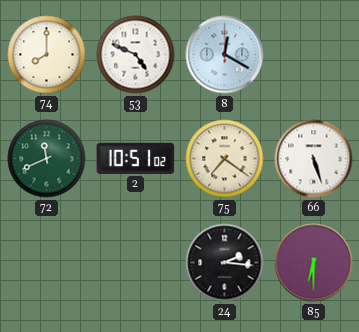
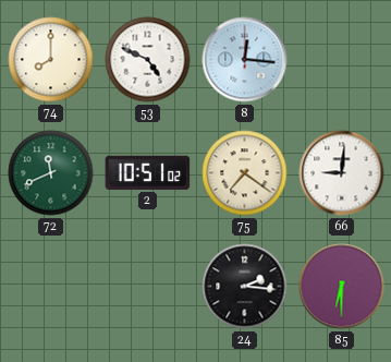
8: 12:20 -> 12:16 (245, 60)
66: 5:27 -> 9:01 (342, 173)
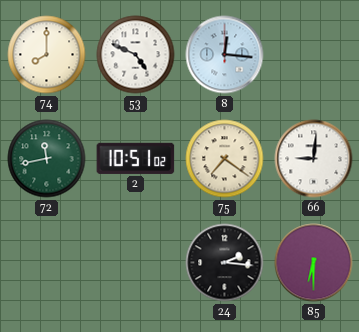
72: 11:41 -> 11:43 (47, 159)
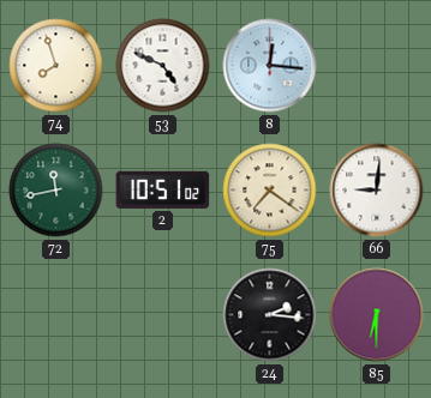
74: 8:00 -> 7:57 (56, 66)
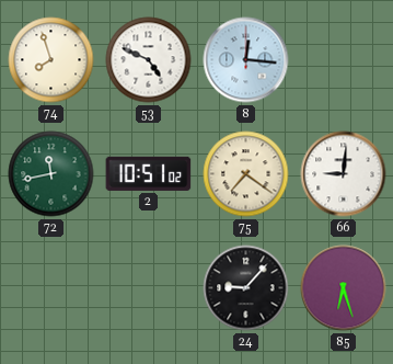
24: 2:16 -> 9:07 (246, 288)
85: 6:30 -> 6:27 (344, 288)
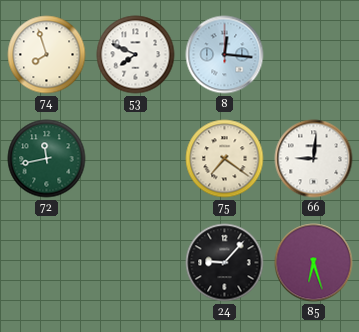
53: 4:49 -> 7:49 (136, 55)
2: 10:51 -> none (149, 173)
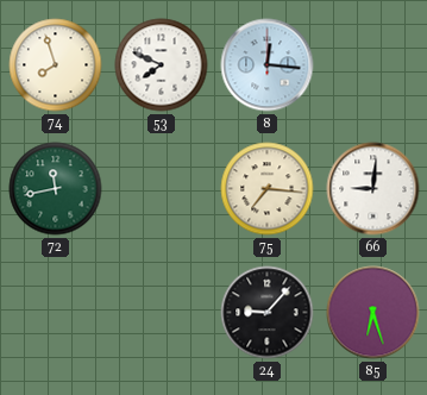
75: 7:21 -> 7:16 (268, 189)
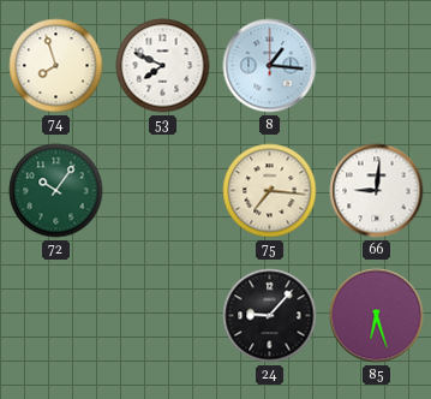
8: 12:16 -> 1:16 (270, 66)
72: 11:43 -> 10:06 (56, 191)
